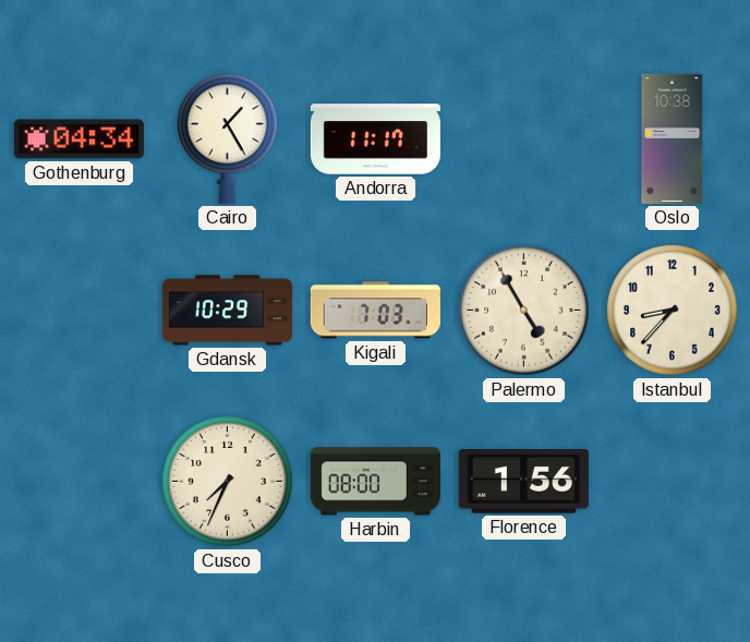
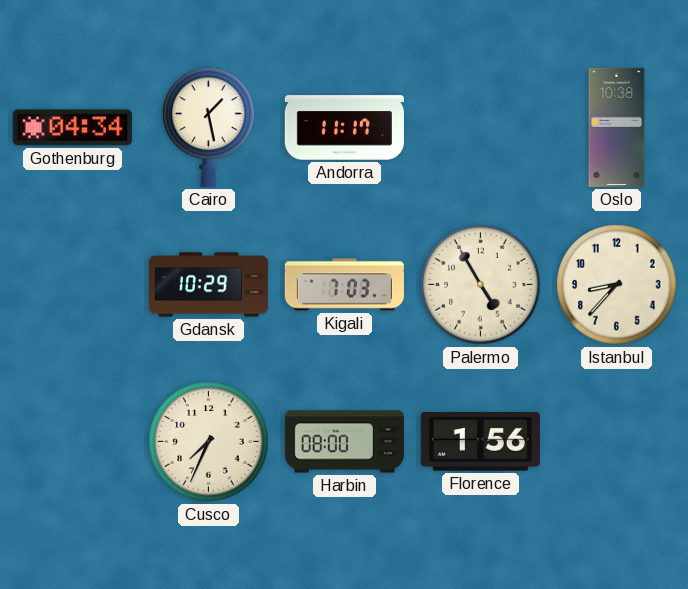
Cairo: 1:25 -> 1:28 (209, 127)
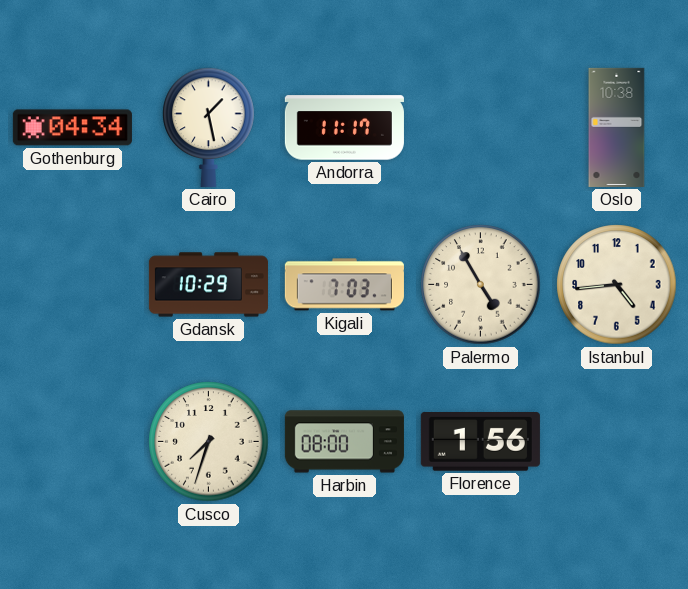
Istanbul: 8:37 -> 4:44 (617, 285)
Cusco: 7:34 -> 7:33 (209, 442)
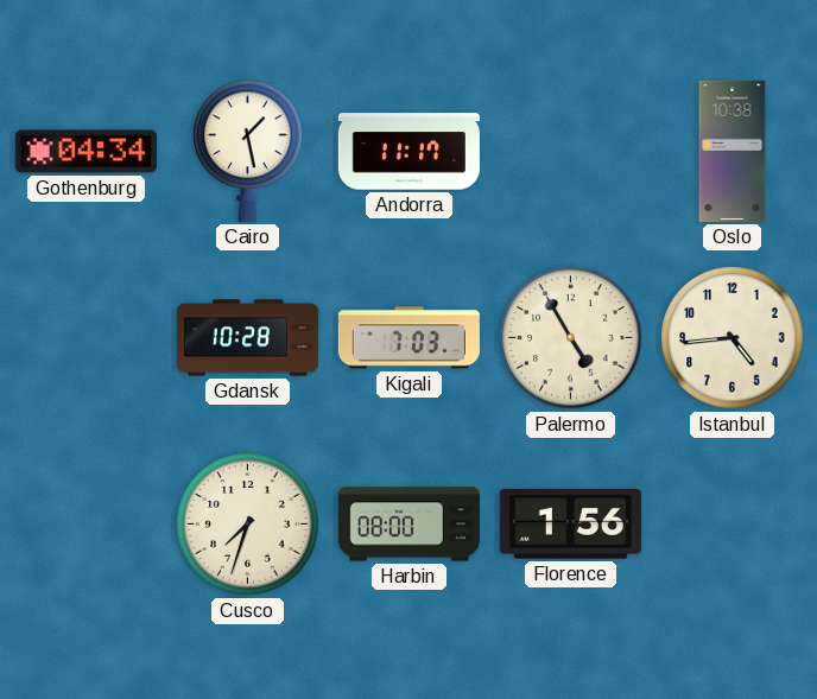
Gdansk: 10:29 -> 10:28 (247, 338)
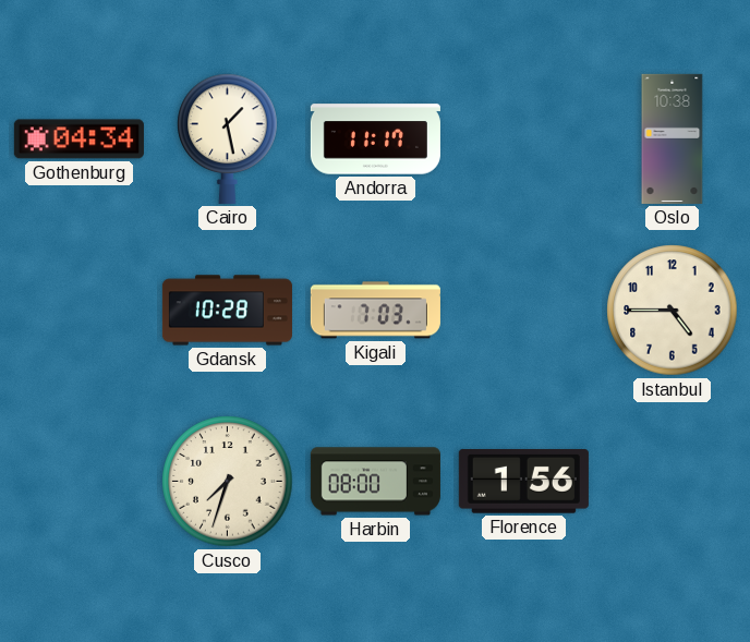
Palermo: 4:55 -> none (571, 338)
Istanbul: 4:44 -> 4:45 (673, 311)
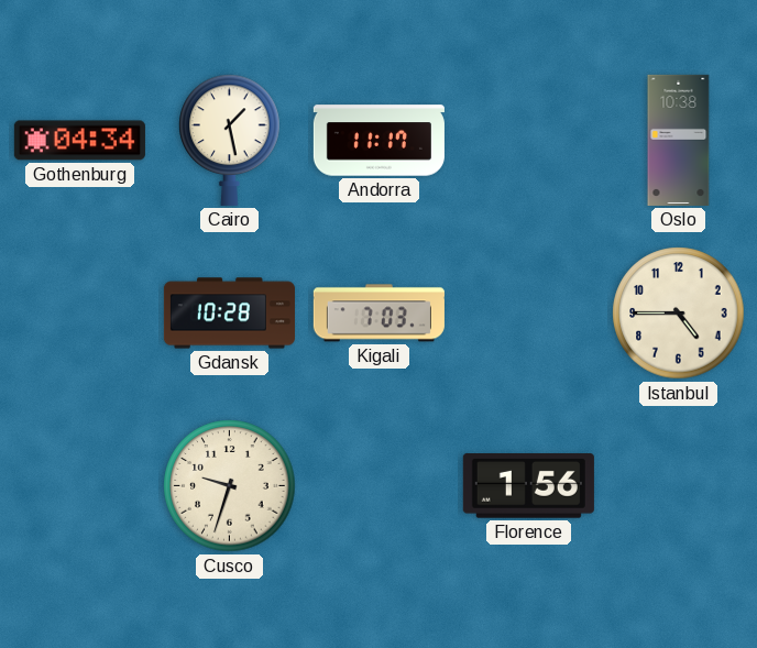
Cusco: 7:33 -> 9:33 (230, 486)
Harbin: 08:00 -> none (375, 482)
